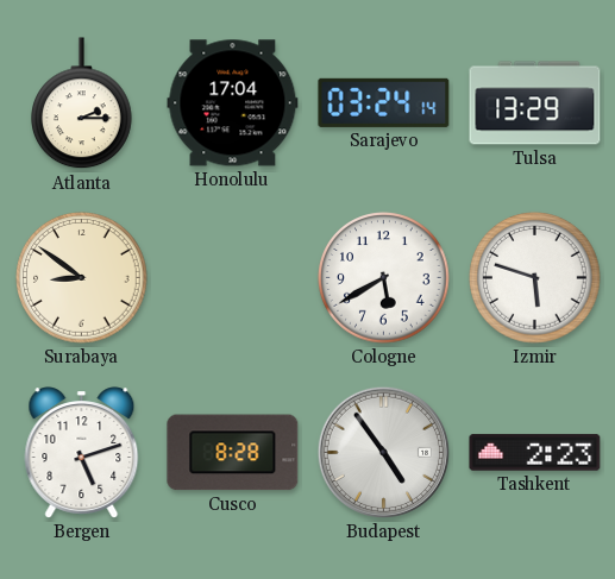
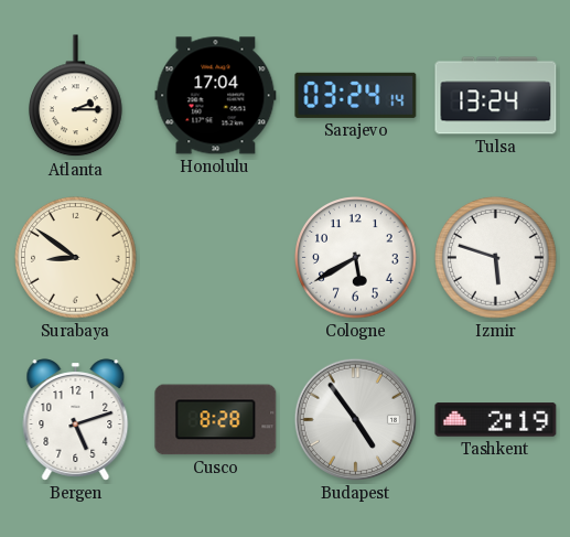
Tulsa: 13:29 -> 13:24 (496, 96)
Tashkent: 2:23 -> 2:19 (496, 420)
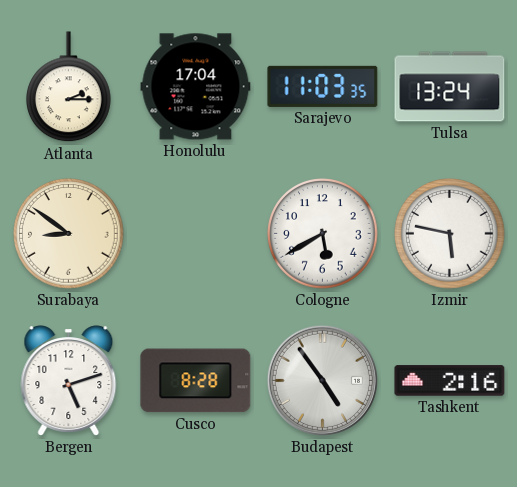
Sarajevo: 03:24 -> 11:03 (323, 86)
Izmir: 5:48 -> 5:47 (450, 234)
Tashkent: 2:19 -> 2:16 (450, 381)
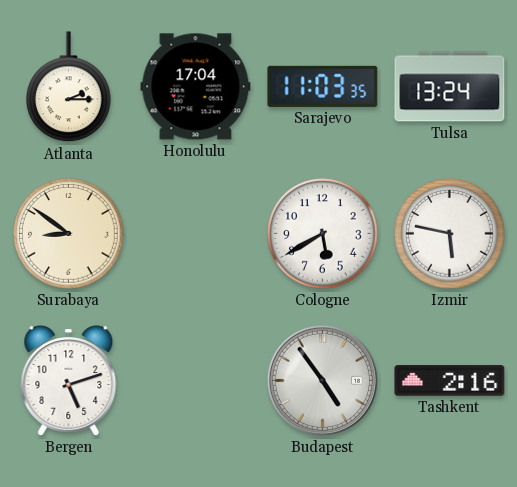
Cusco: 8:28 -> none (196, 381)
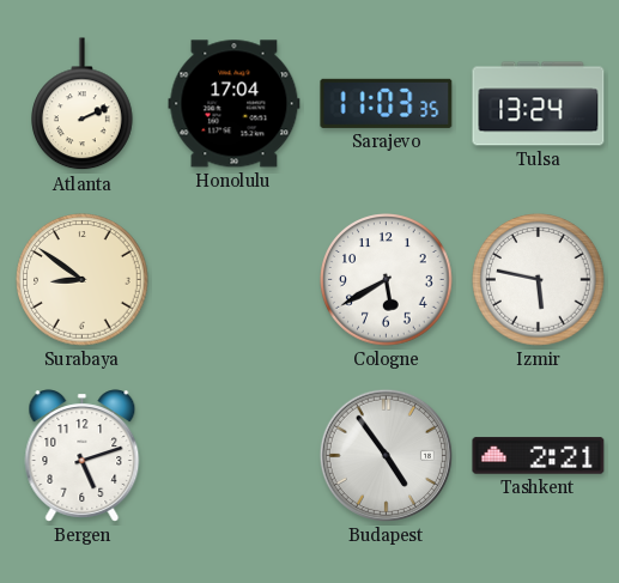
Atlanta: 2:15 -> 2:11 (83, 104)
Tashkent: 2:16 -> 2:21 (539, 456)
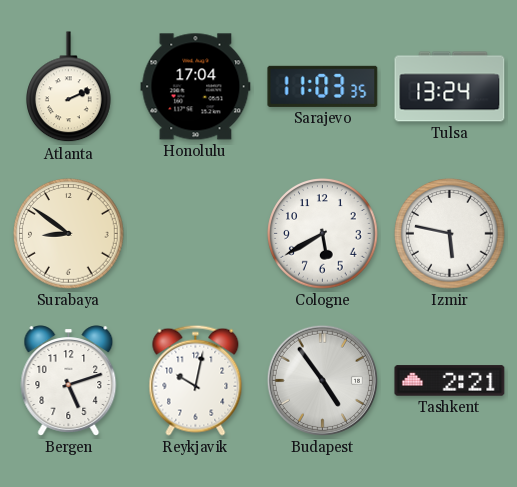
Reykjavik: none -> 10:02 (196, 380)
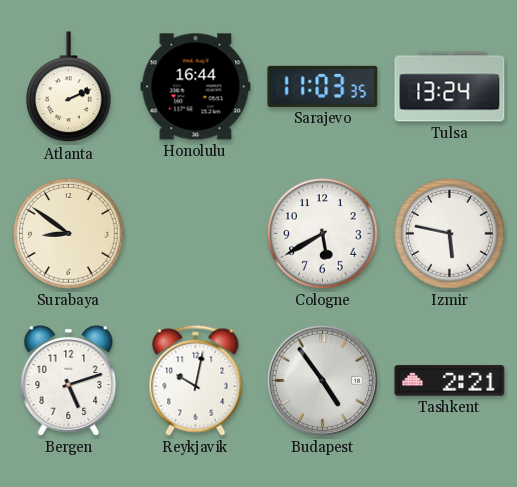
Honolulu: 17:04 -> 16:44 (196, 87)
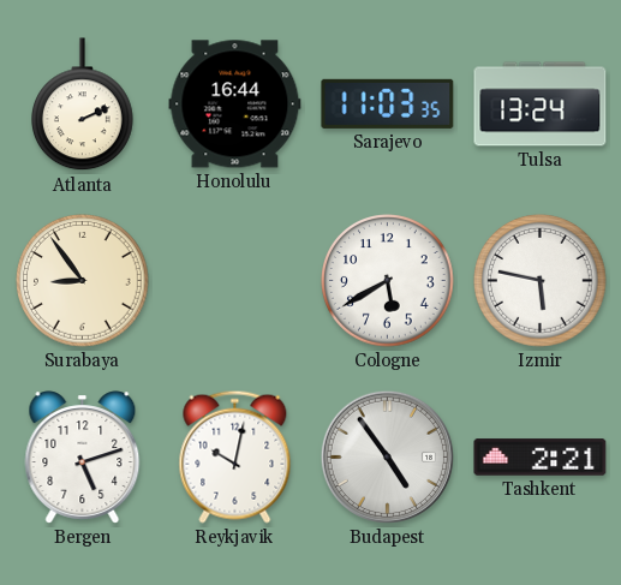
Surabaya: 8:51 -> 8:54 (83, 281)
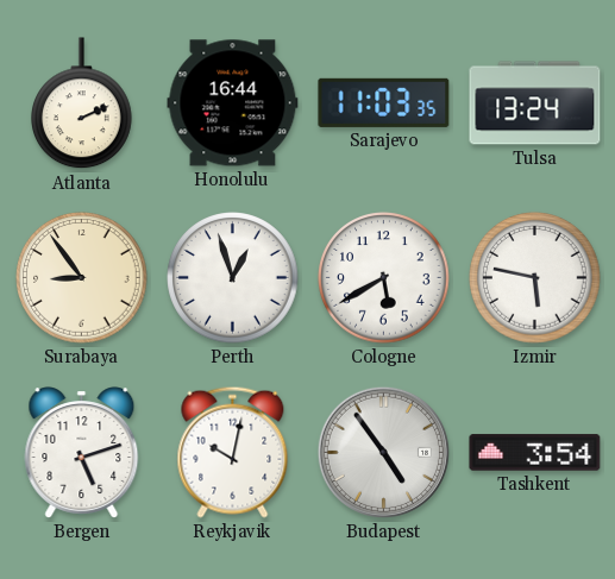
Perth: none -> 12:57 (233, 278)
Tashkent: 2:21 -> 3:54 (535, 453)
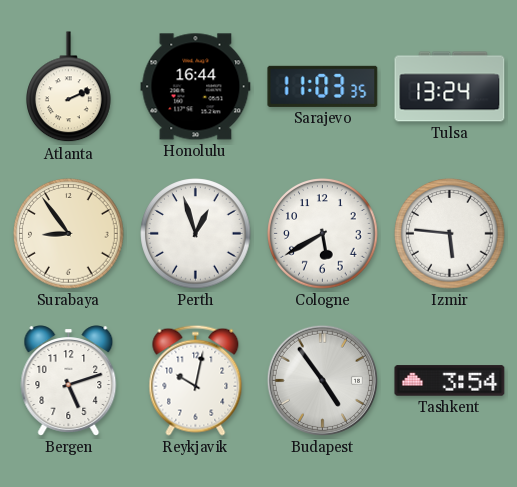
Izmir: 5:47 -> 5:46 (450, 234)
